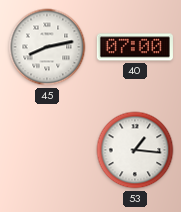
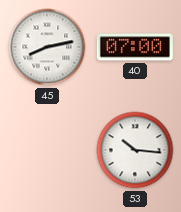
53: 1:16 -> 10:16 (135, 150)
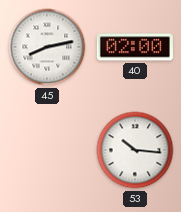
40: 07:00 -> 02:00 (135, 47)
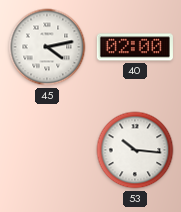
45: 8:13 -> 4:13 (47, 47)
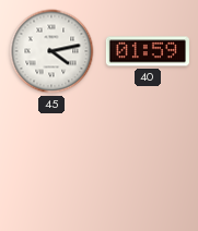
40: 02:00 -> 01:59 (148, 51)
53: 10:16 -> none (135, 150)
